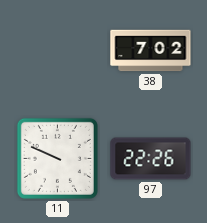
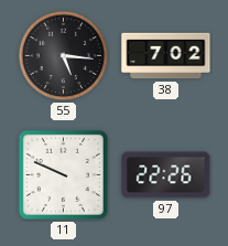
55: none -> 5:16 (64, 56)
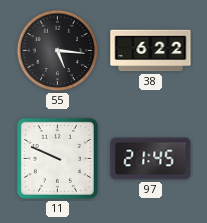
38: 7:02 -> 6:22 (151, 51)
97: 22:26 -> 21:45 (151, 159)
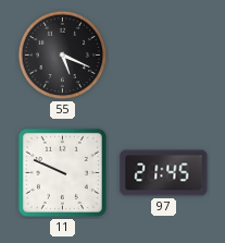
55: 5:16 -> 5:19 (63, 56)
38: 6:22 -> none (151, 51)
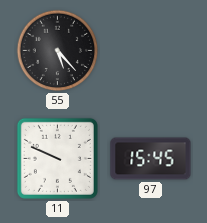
55: 5:19 -> 5:23 (58, 51)
97: 21:45 -> 15:45 (151, 159)
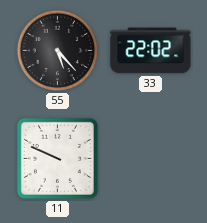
33: none -> 22:02 (151, 51)
97: 15:45 -> none (151, 159)
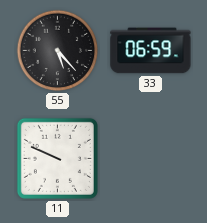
33: 22:02 -> 06:59 (151, 51)
